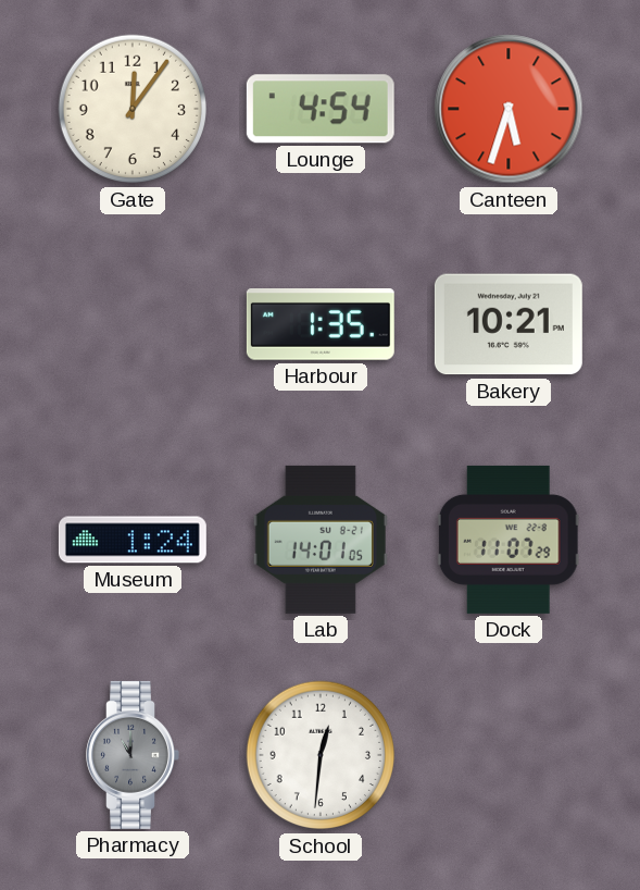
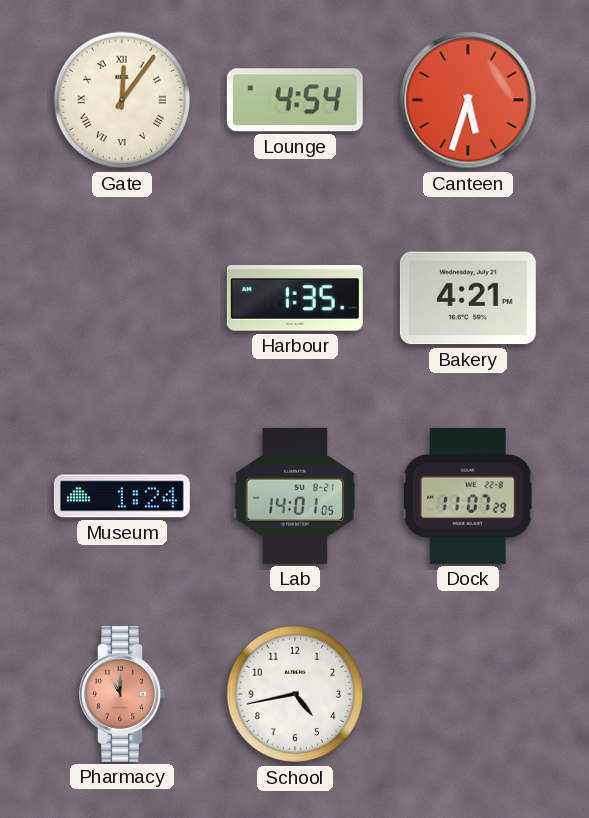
Gate numerals: Arabic -> Roman (122, 100)
Bakery: 10:21 -> 4:21 (468, 298)
Pharmacy dial: grey -> salmon (122, 694)
School: 12:31 -> 4:43 (295, 694)
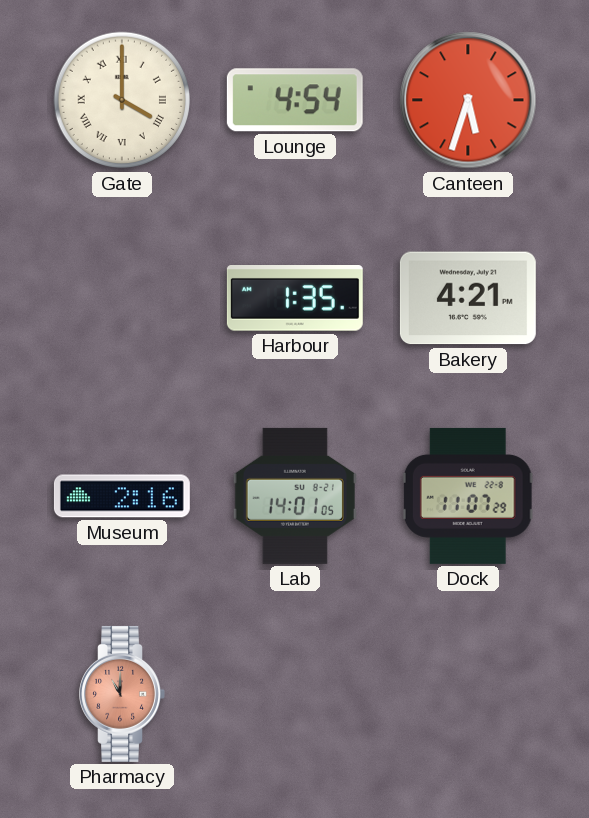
Gate: 12:06 -> 4:00 (122, 100)
Museum: 1:24 -> 2:16 (122, 496)
School: 4:43 -> none (295, 694)
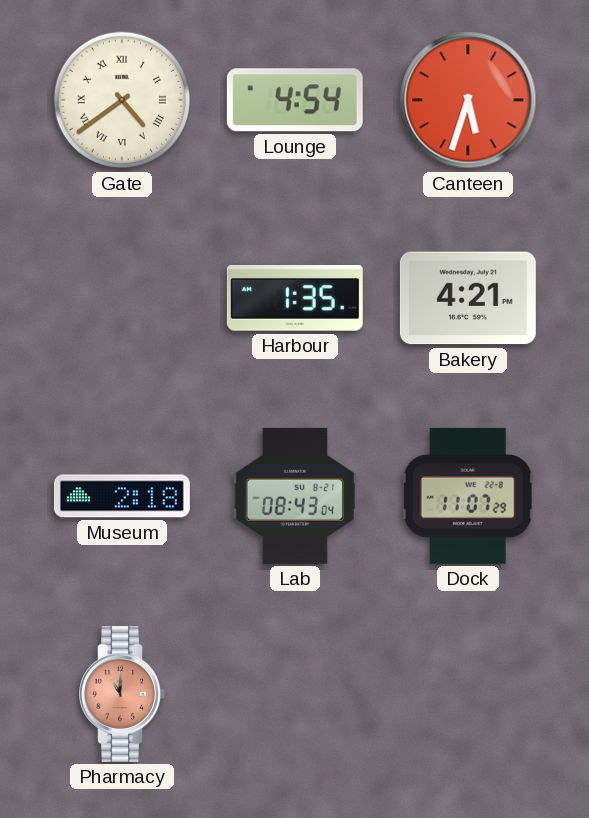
Gate: 4:00 -> 4:39 (122, 100)
Museum: 2:16 -> 2:18 (122, 496)
Lab: 14:01 -> 08:43 (295, 496)
